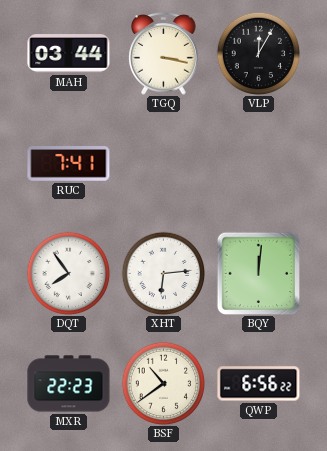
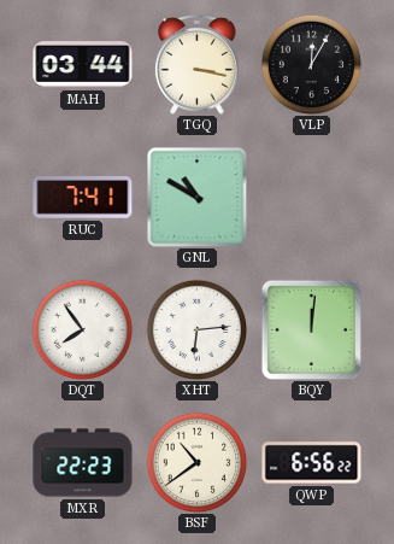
GNL: none -> 10:50 (196, 197)
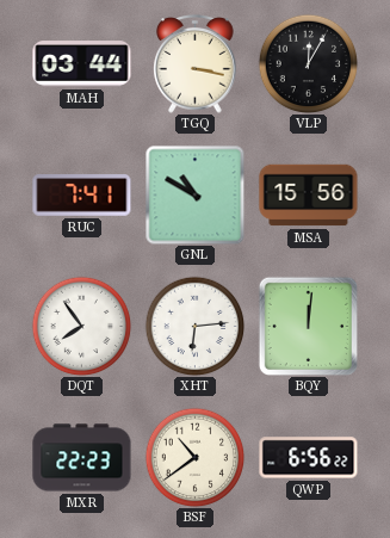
MSA: none -> 15:56 (309, 196)
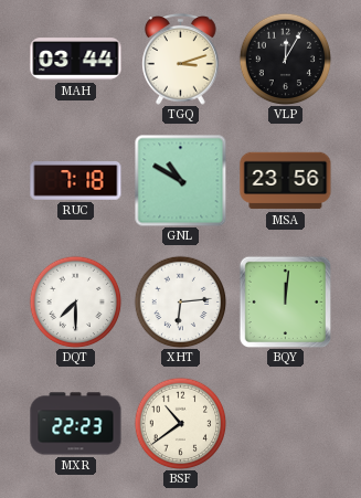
TGQ: 3:17 -> 3:12 (181, 60)
RUC: 7:41 -> 7:18 (76, 181)
MSA: 15:56 -> 23:56 (286, 181)
DQT: 7:54 -> 7:30 (75, 301)
QWP: 6:56 -> none (309, 458)
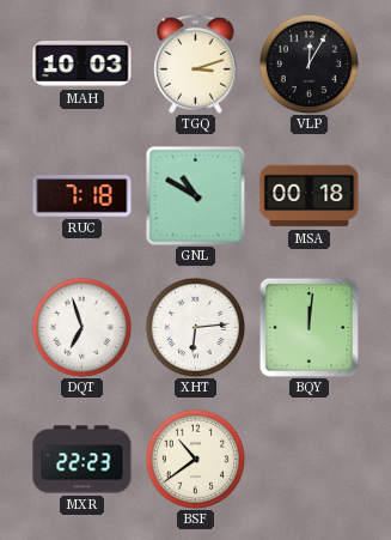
MAH: 03:44 -> 10:03 (83, 65)
MSA: 23:56 -> 00:18 (310, 196)
DQT: 7:30 -> 6:57 (81, 327)
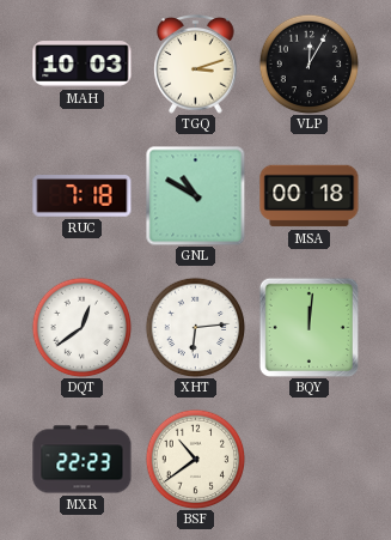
DQT: 6:57 -> 12:39 (81, 327)
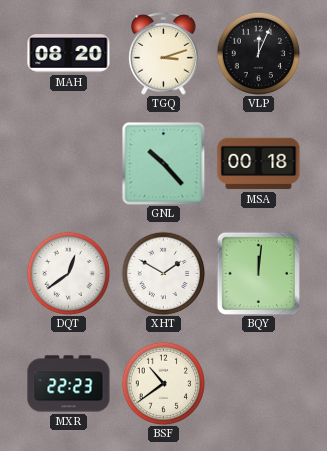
MAH: 10:03 -> 08:20 (69, 54)
VLP: 12:05 -> 12:04 (258, 53)
RUC: 7:18 -> none (83, 196)
GNL: 10:50 -> 10:23 (163, 163)
XHT: 6:14 -> 1:50 (163, 273)
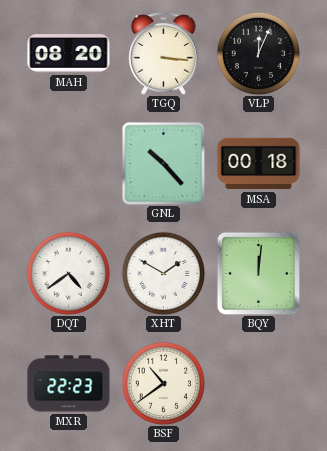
TGQ: 3:12 -> 3:16 (164, 54)
DQT: 12:39 -> 4:39 (68, 273)
